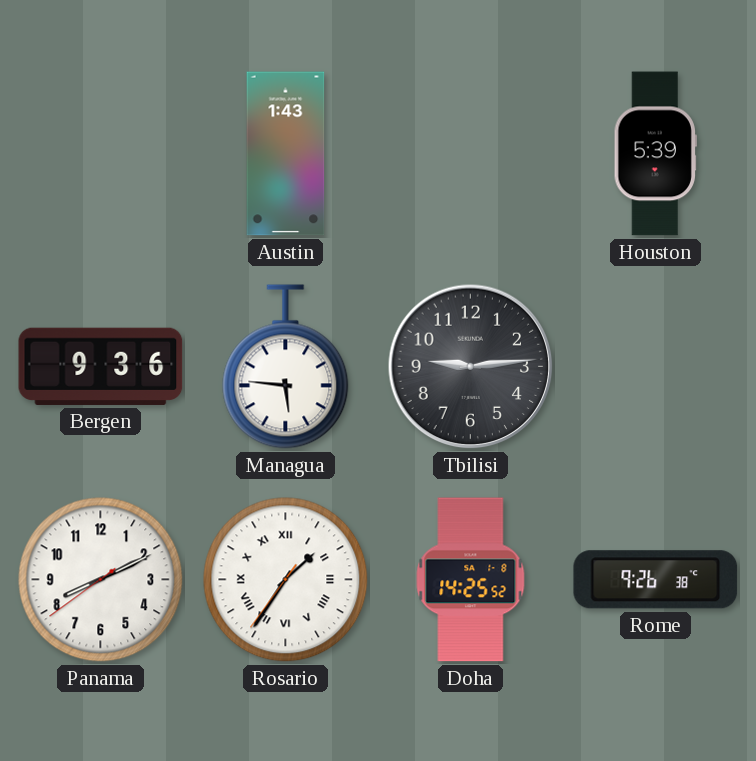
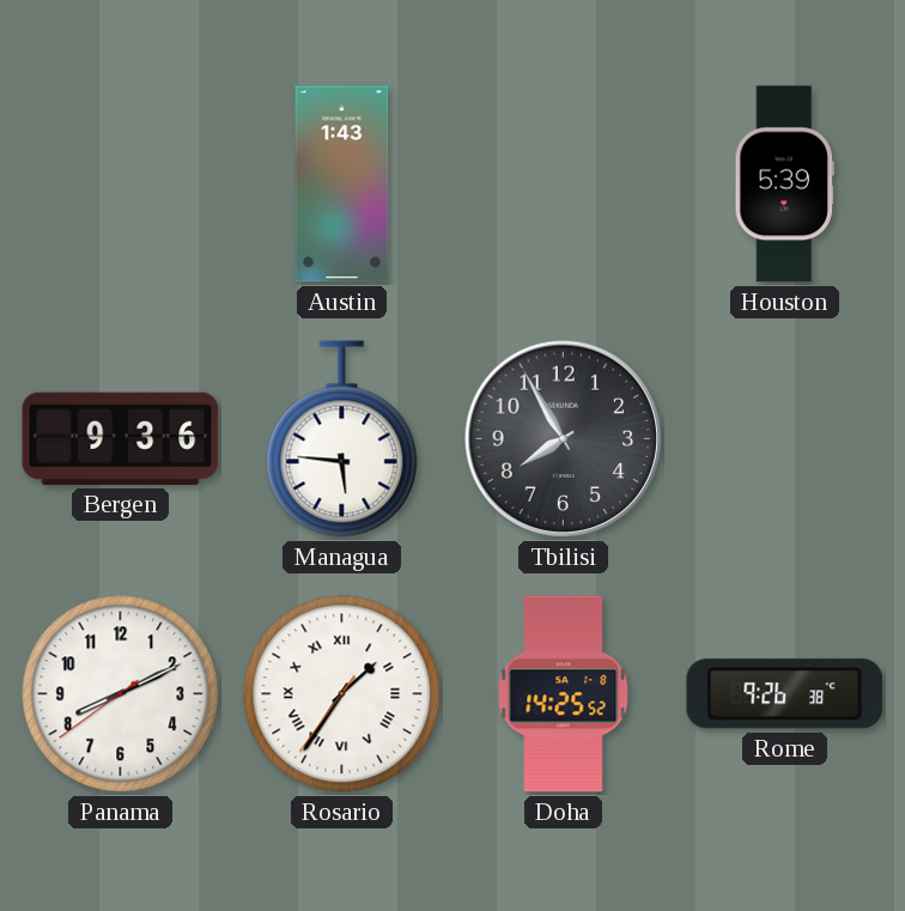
Tbilisi: 9:14 -> 7:55 (564, 439)
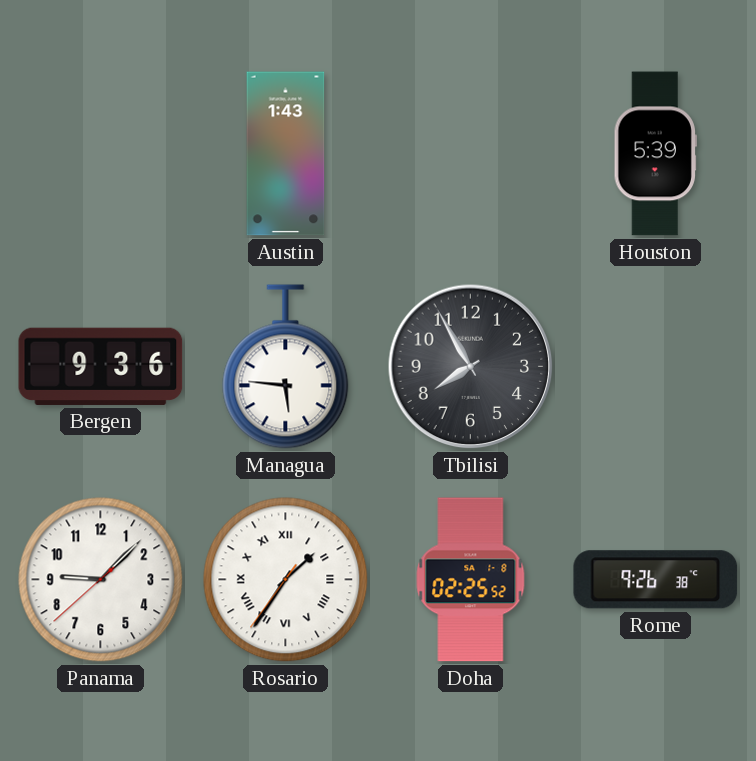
Panama: 8:10 -> 9:07 (101, 580)
Doha: 14:25 -> 02:25 (471, 580)
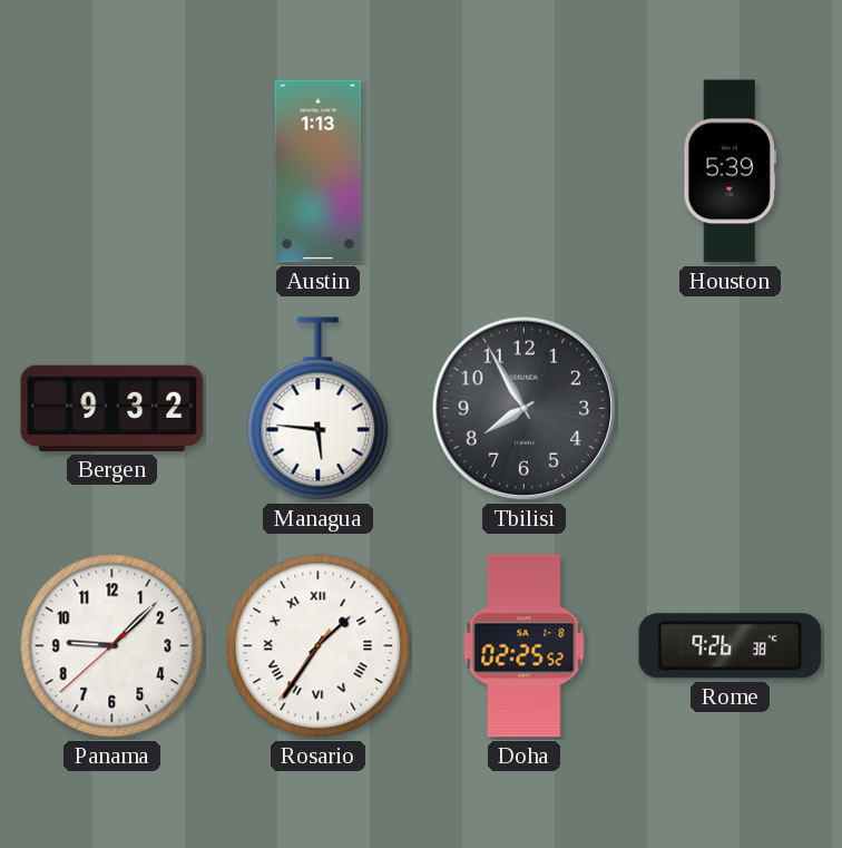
Austin: 1:43 -> 1:13 (319, 172)
Bergen: 9:36 -> 9:32 (112, 408)
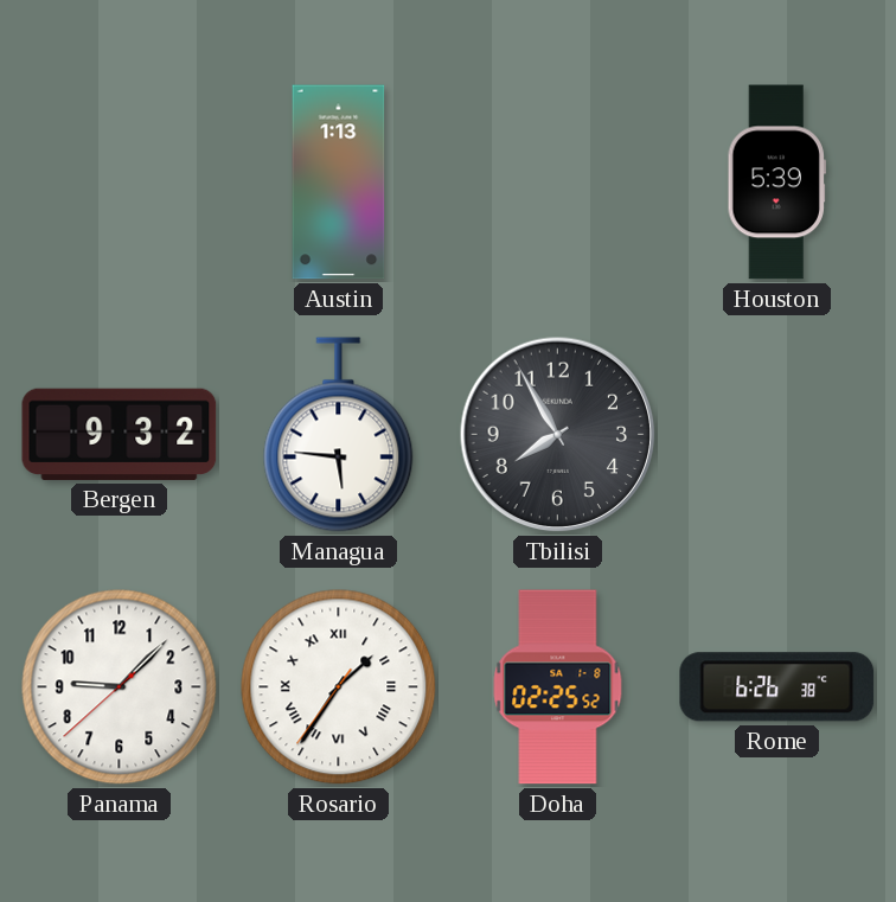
Rome: 9:26 -> 6:26 (777, 687)
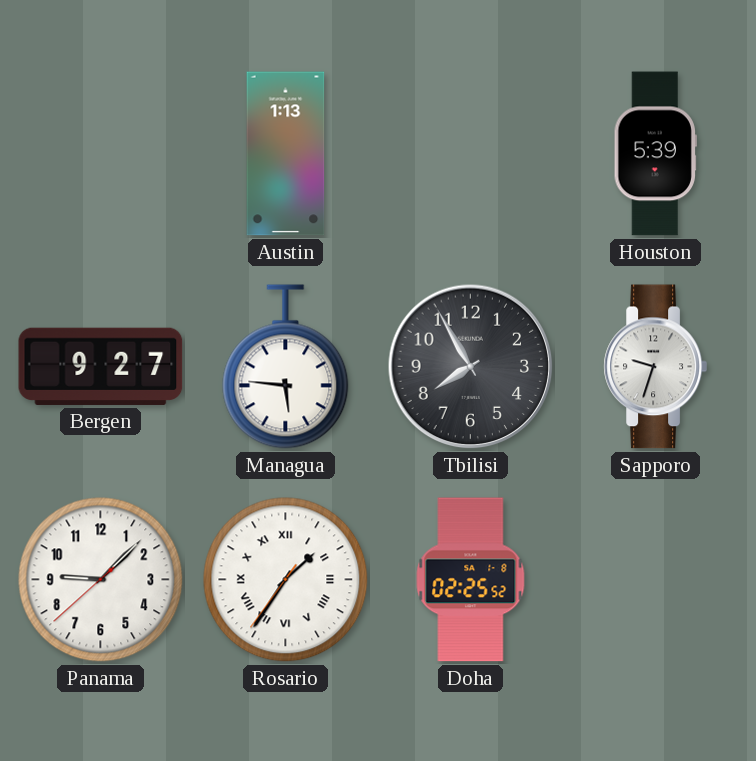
Bergen: 9:32 -> 9:27 (101, 366)
Sapporo: none -> 9:33 (655, 367)
Rome: 6:26 -> none (777, 687)
